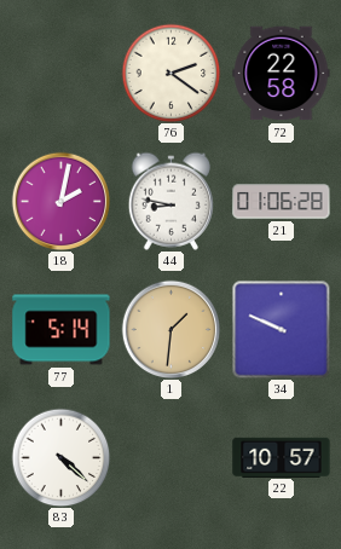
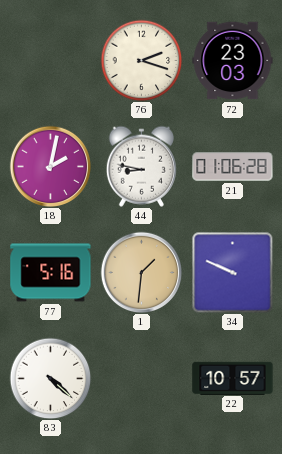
76: 2:21 -> 2:18 (141, 60)
72: 22:58 -> 23:03 (233, 61)
77: 5:14 -> 5:16 (51, 273)
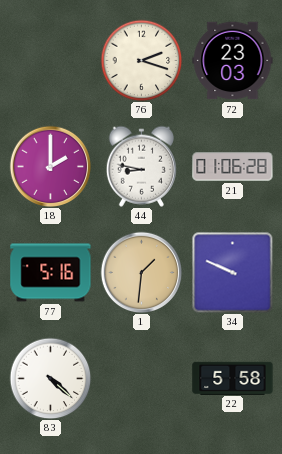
18: 2:02 -> 2:00 (50, 166)
22: 10:57 -> 5:58 (233, 378)
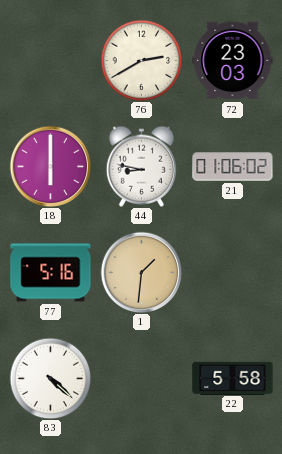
76: 2:18 -> 2:40 (141, 60)
18: 2:00 -> 6:00 (50, 166)
21: 01:06:28 -> 01:06:02 (233, 167)
34: 9:49 -> none (232, 272)
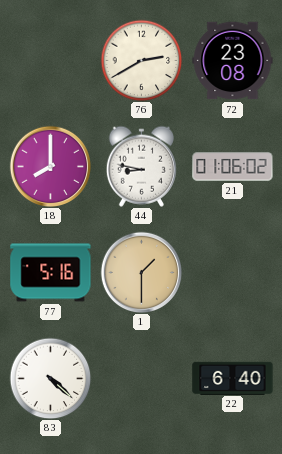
72: 23:03 -> 23:08 (233, 61)
18: 6:00 -> 8:00 (50, 166)
1: 1:31 -> 1:30 (141, 272)
22: 5:58 -> 6:40 (233, 378)
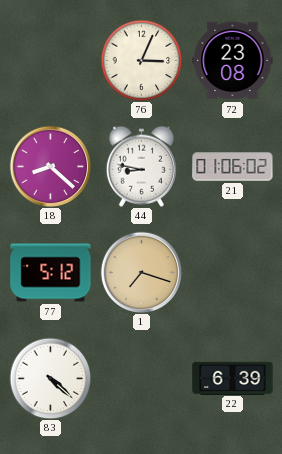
76: 2:40 -> 3:04 (141, 60)
18: 8:00 -> 8:22 (50, 166)
77: 5:16 -> 5:12 (51, 273)
1: 1:30 -> 7:18 (141, 272)
22: 6:40 -> 6:39 (233, 378)
